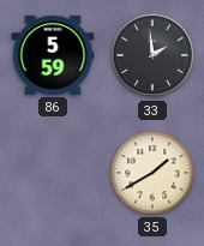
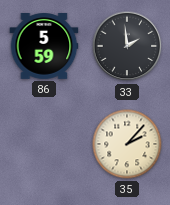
35: 1:40 -> 2:07 (127, 144)
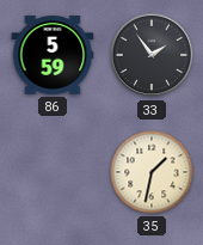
33: 1:59 -> 1:54 (152, 55)
35: 2:07 -> 1:32 (152, 172)
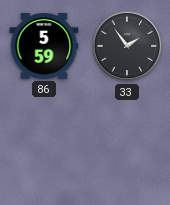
35: 1:32 -> none (152, 172)
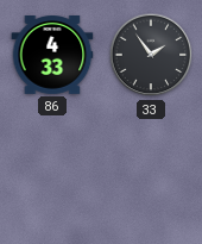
86: 5:59 -> 4:33 (52, 56)
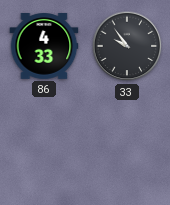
33: 1:54 -> 9:54 (127, 46)
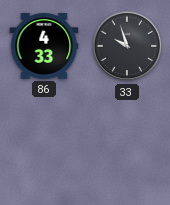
33: 9:54 -> 9:57 (127, 46)
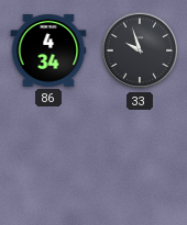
86: 4:33 -> 4:34 (48, 52)
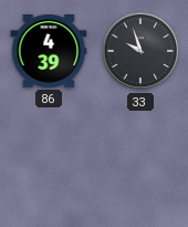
86: 4:34 -> 4:39 (49, 52)
